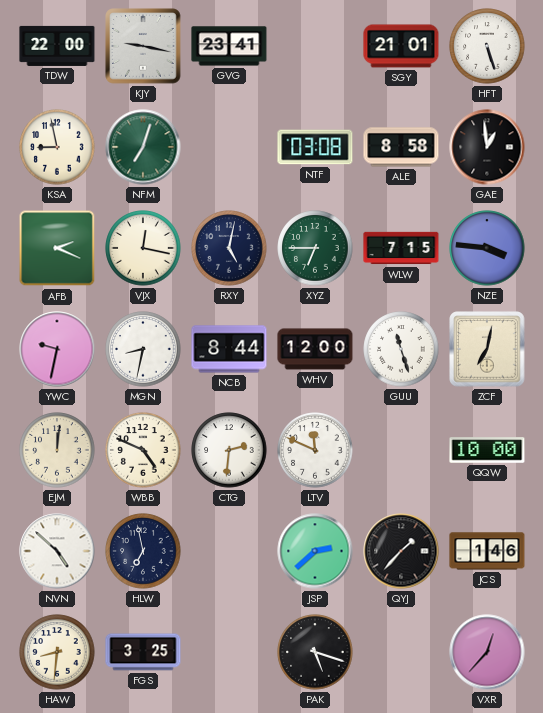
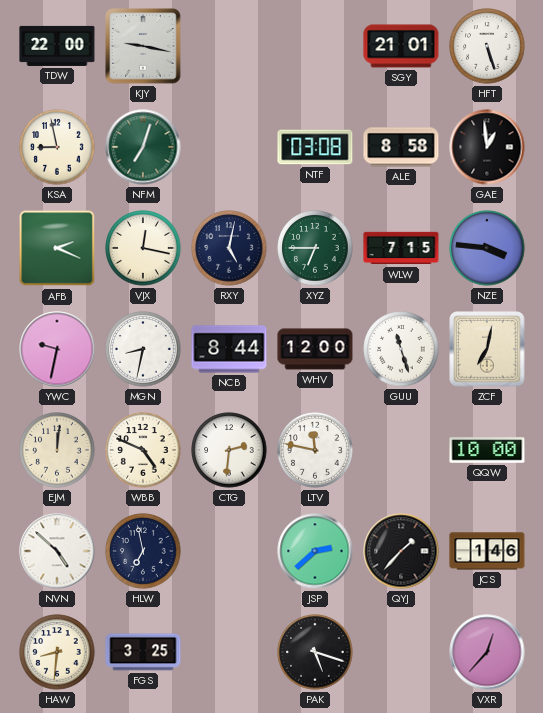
GVG: 23:41 -> none (229, 46)
LTV: 11:49 -> 11:47 (315, 450)
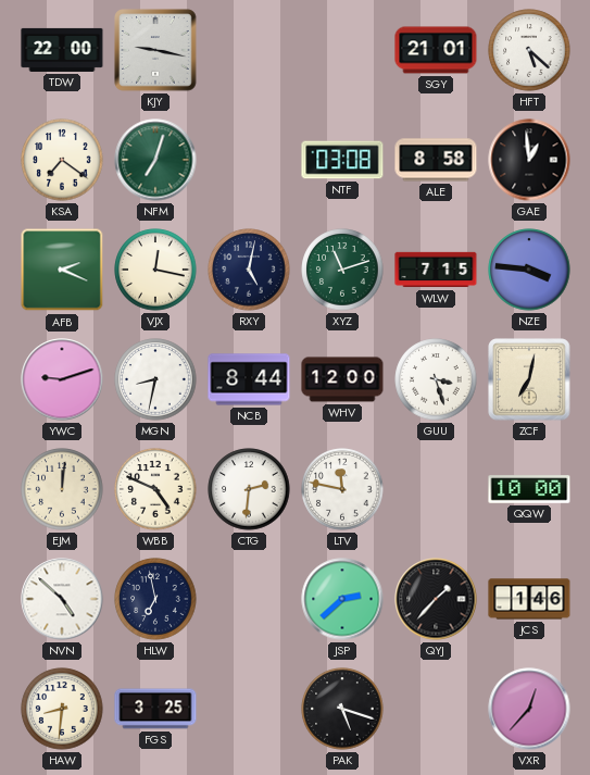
HFT: 5:27 -> 5:22 (529, 50)
KSA: 8:58 -> 7:21 (62, 160)
XYZ: 6:45 -> 11:12 (342, 270)
YWC: 9:32 -> 9:12 (62, 379)
GUU: 11:27 -> 3:27 (436, 379)
